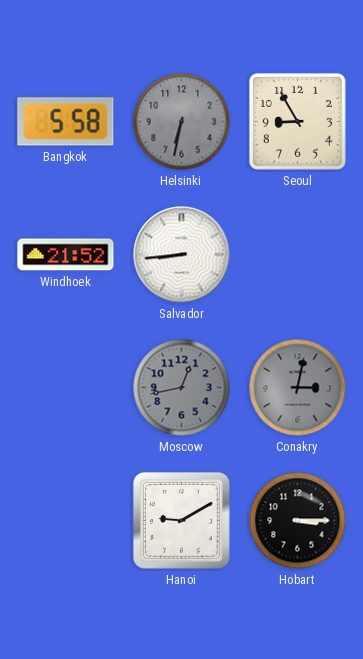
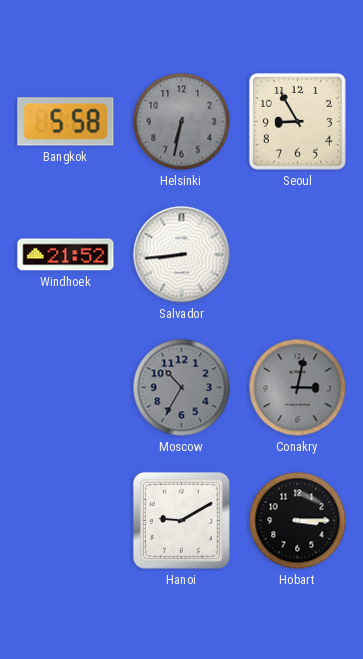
Moscow: 12:43 -> 10:35 (182, 388)
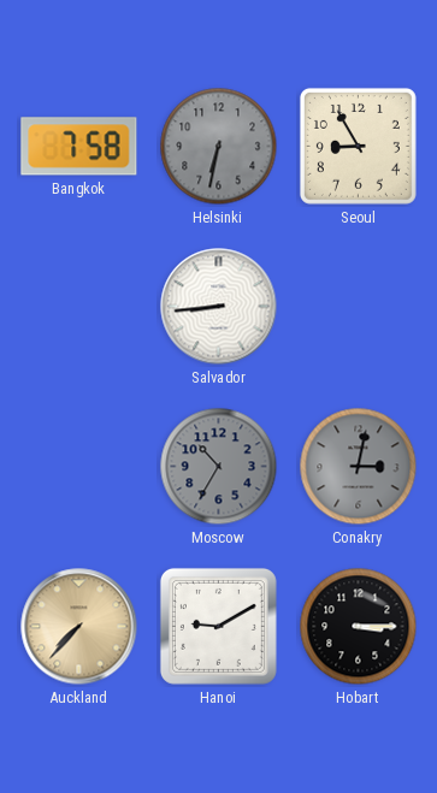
Bangkok: 5:58 -> 7:58 (79, 147)
Windhoek: 21:52 -> none (66, 255)
Auckland: none -> 7:37 (79, 627)
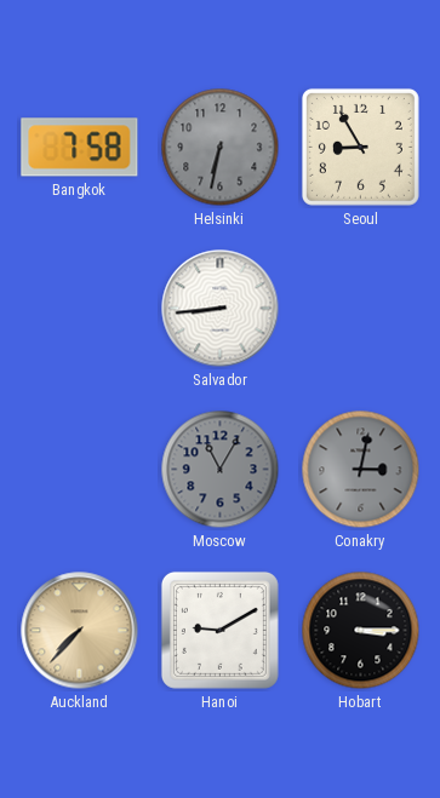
Moscow: 10:35 -> 11:05 (221, 470)
